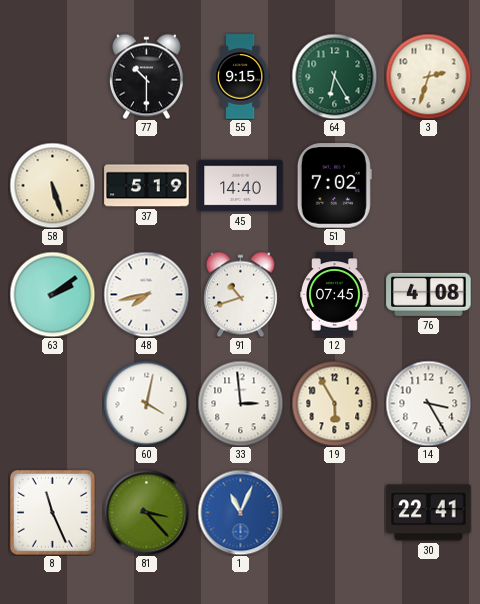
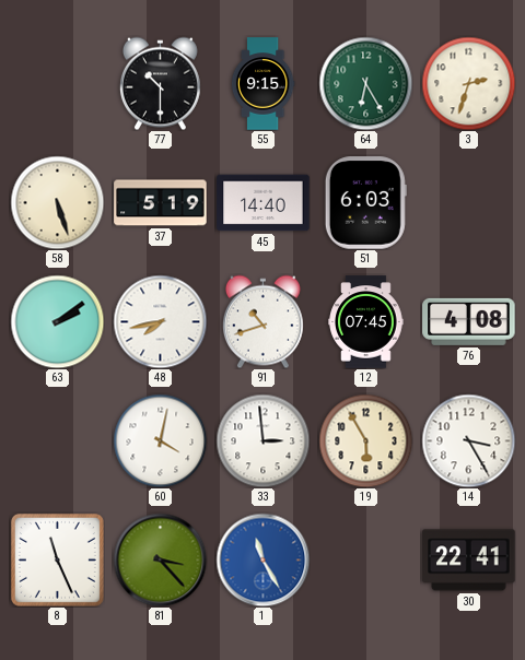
51: 7:02 -> 6:03 (365, 203)
1: 11:04 -> 11:25 (262, 559)
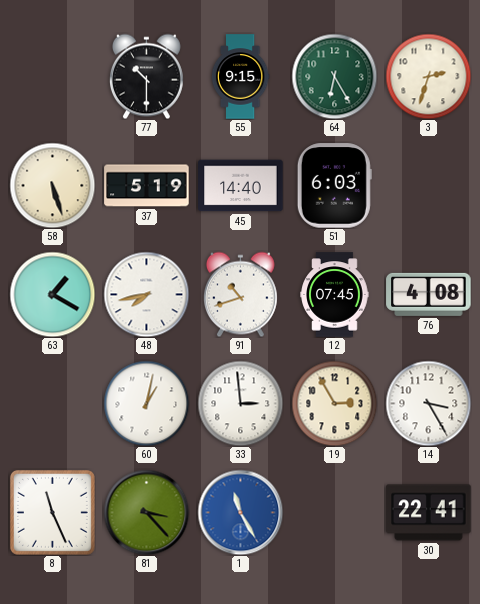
63: 2:09 -> 1:20 (52, 294)
60: 4:02 -> 1:02 (146, 403)
19: 5:55 -> 2:55 (334, 403)
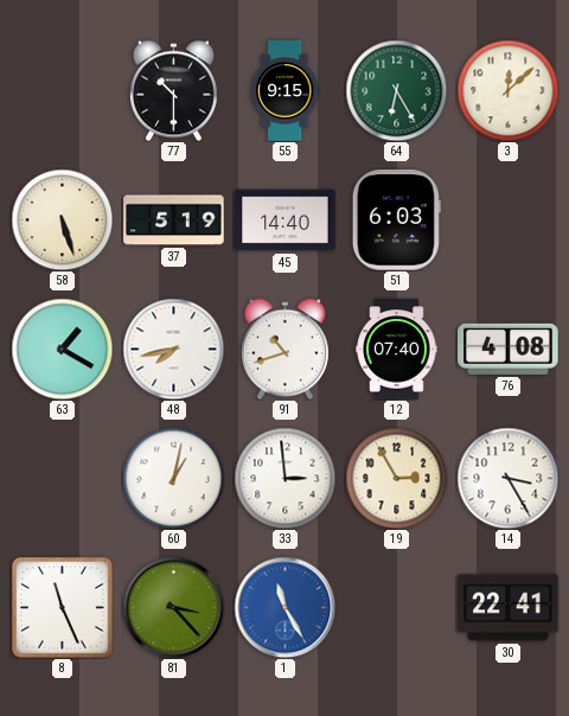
3: 2:33 -> 12:08 (507, 90)
12: 07:45 -> 07:40 (397, 350)
